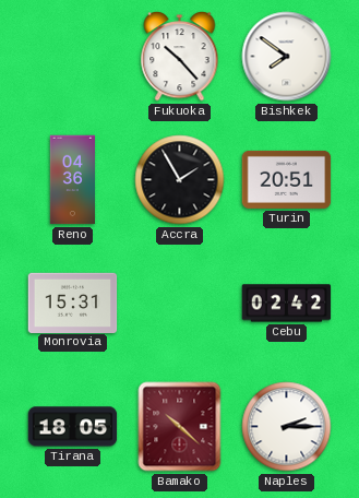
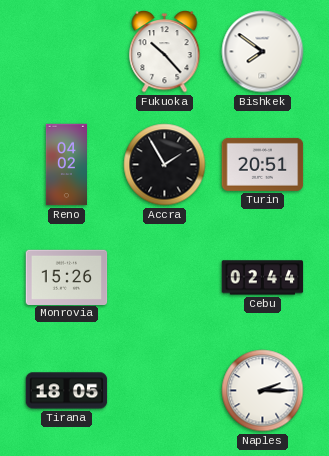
Reno: 04:36 -> 04:02 (66, 165)
Monrovia: 15:31 -> 15:26 (67, 277)
Cebu: 02:42 -> 02:44 (263, 278)
Bamako: 10:22 -> none (180, 427)
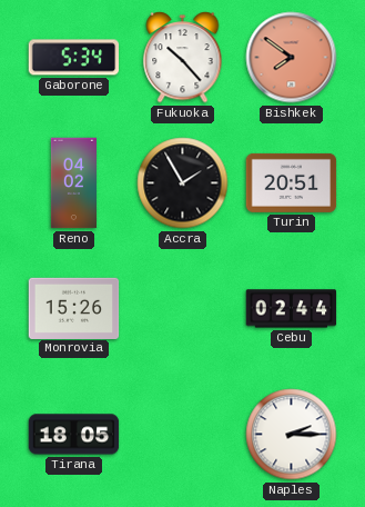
Gaborone: none -> 5:34 (74, 58)
Bishkek dial: white -> salmon (292, 58)
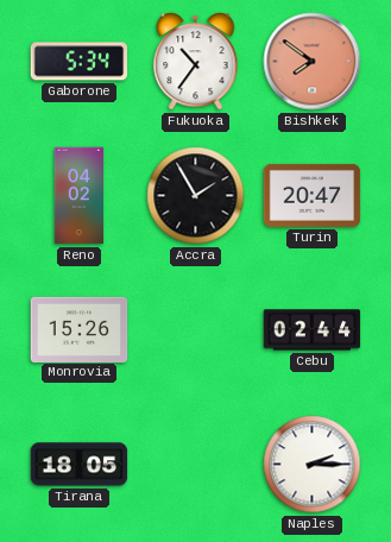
Fukuoka: 10:23 -> 10:36 (196, 62)
Turin: 20:51 -> 20:47 (313, 195)
